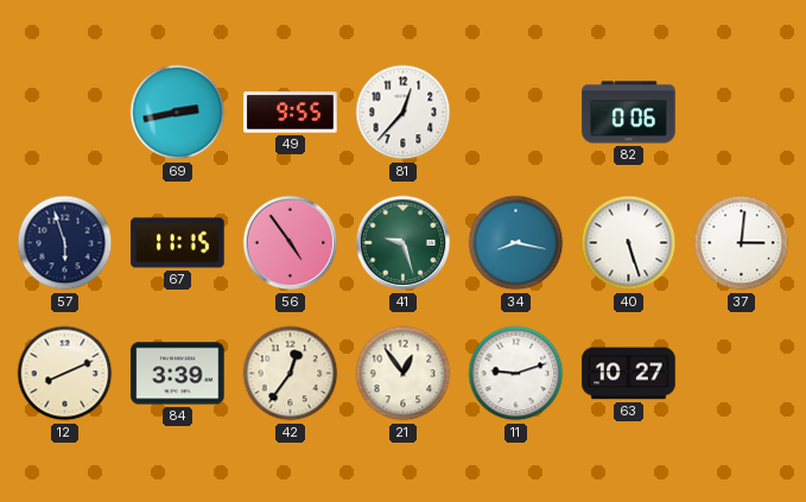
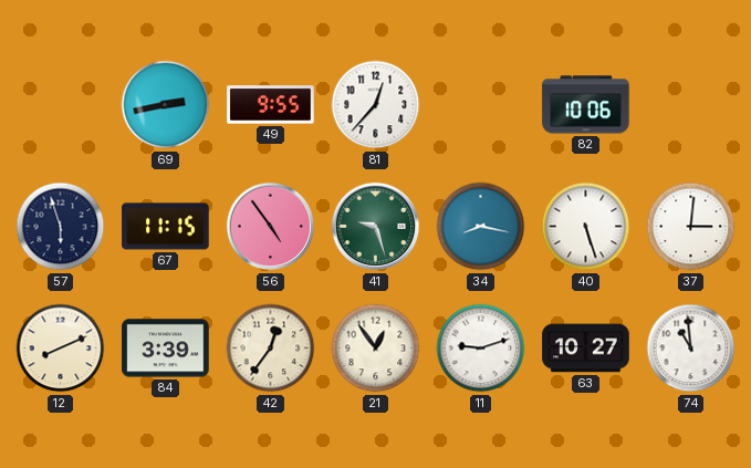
82: 0:06 -> 10:06 (586, 105)
74: none -> 10:59 (691, 349)
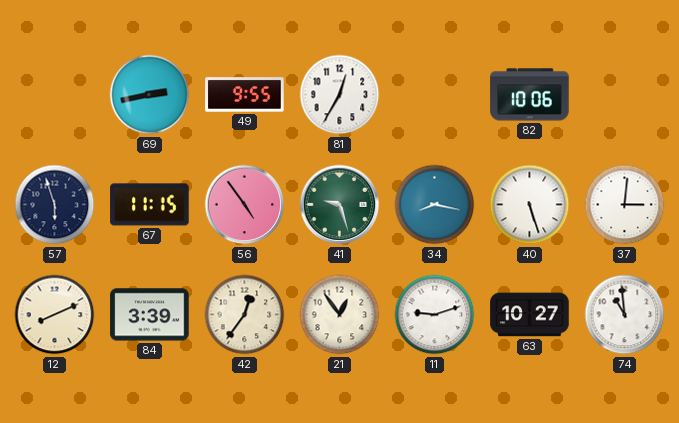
81: 12:37 -> 12:35 (340, 95)
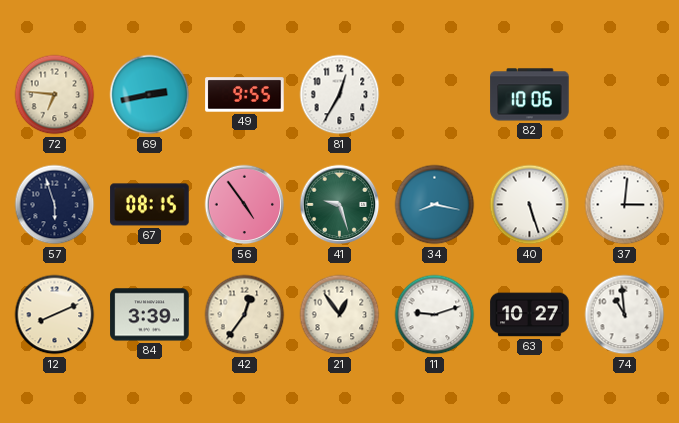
72: none -> 6:46 (55, 95)
67: 11:15 -> 08:15 (150, 205)
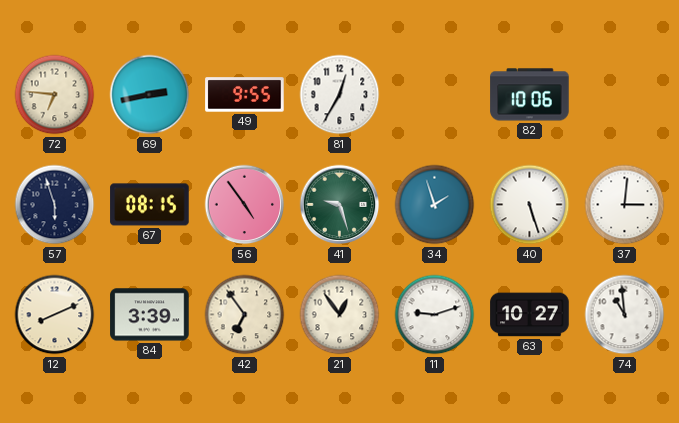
34: 8:17 -> 1:57 (435, 205)
42: 12:36 -> 6:54 (245, 315)
